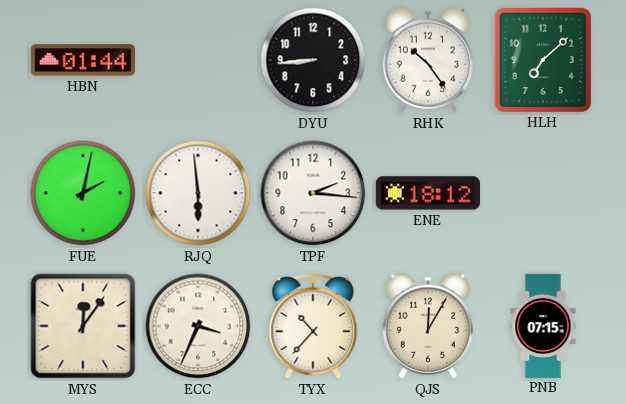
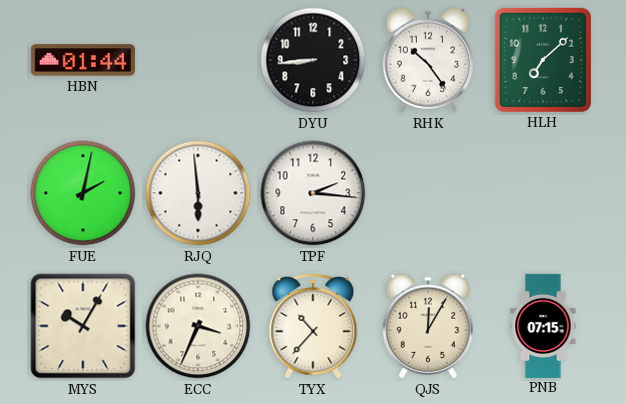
ENE: 18:12 -> none (428, 193)
MYS: 12:06 -> 10:05 (83, 326)
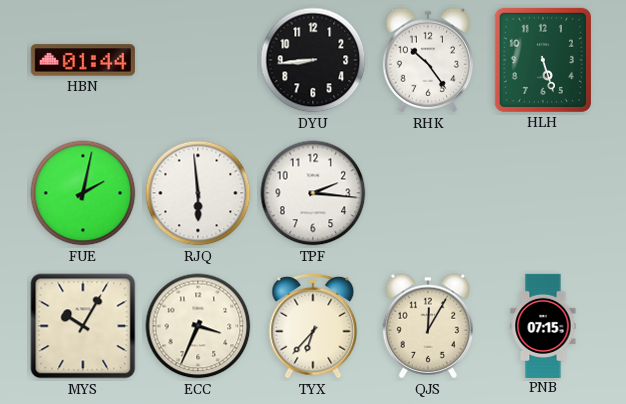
HLH: 7:08 -> 5:27 (543, 60)
TYX: 10:37 -> 6:37 (313, 326)
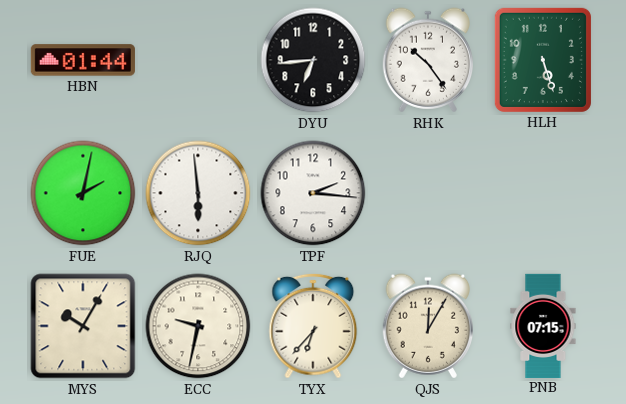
DYU: 8:44 -> 6:44 (313, 60)
ECC: 3:34 -> 9:32 (198, 326)
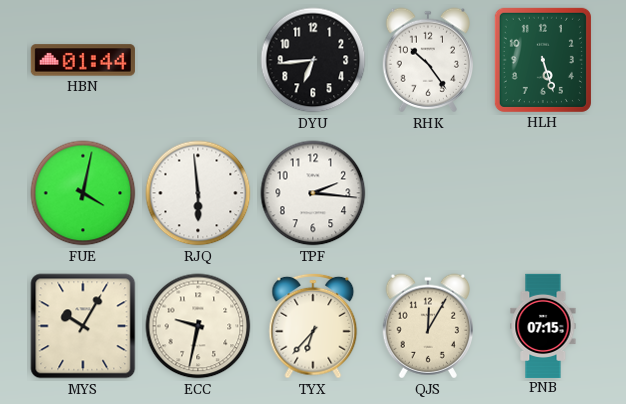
FUE: 2:02 -> 4:02 (83, 193)
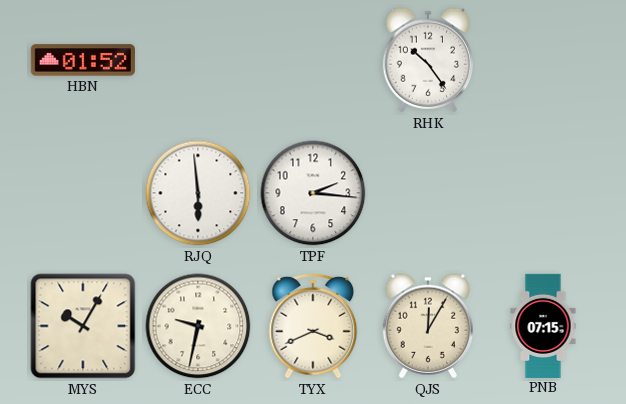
HBN: 01:44 -> 01:52 (83, 60)
DYU: 6:44 -> none (313, 60)
HLH: 5:27 -> none (543, 60)
FUE: 4:02 -> none (83, 193)
TYX: 6:37 -> 3:41 (313, 326)
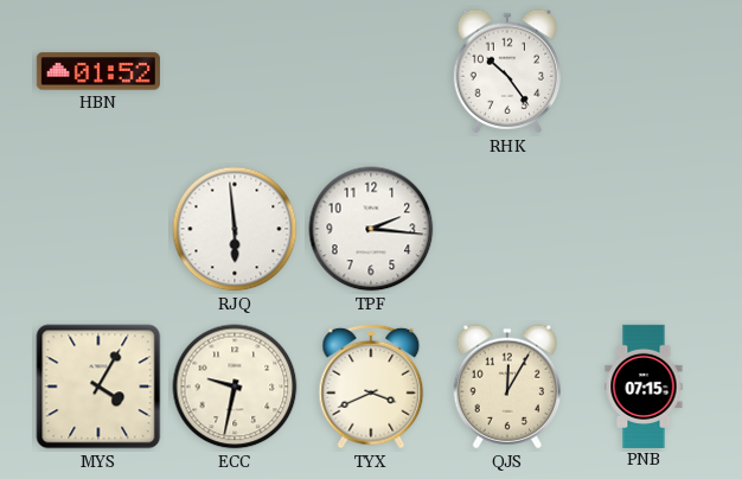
MYS: 10:05 -> 4:05 (98, 387)
